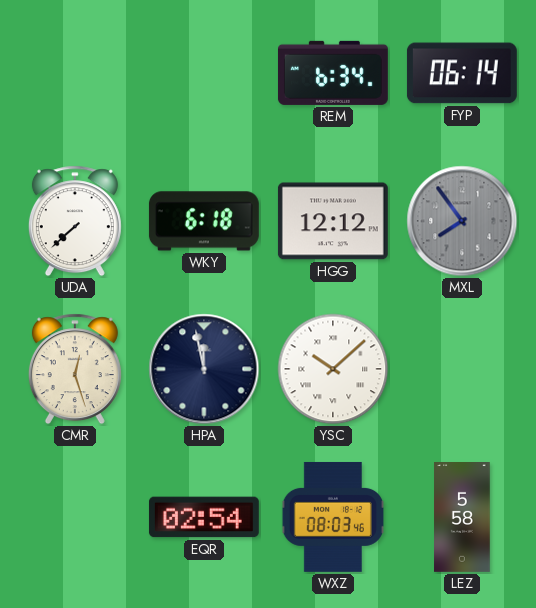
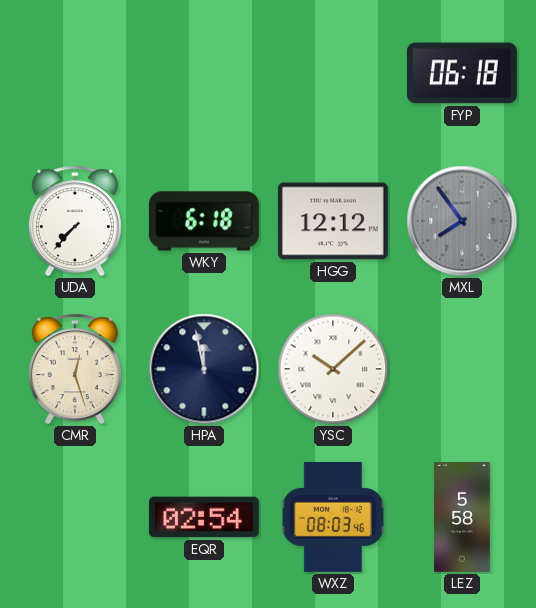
REM: 6:34 -> none (333, 73)
FYP: 06:14 -> 06:18 (462, 73)
UDA: 7:38 -> 7:37 (75, 221)
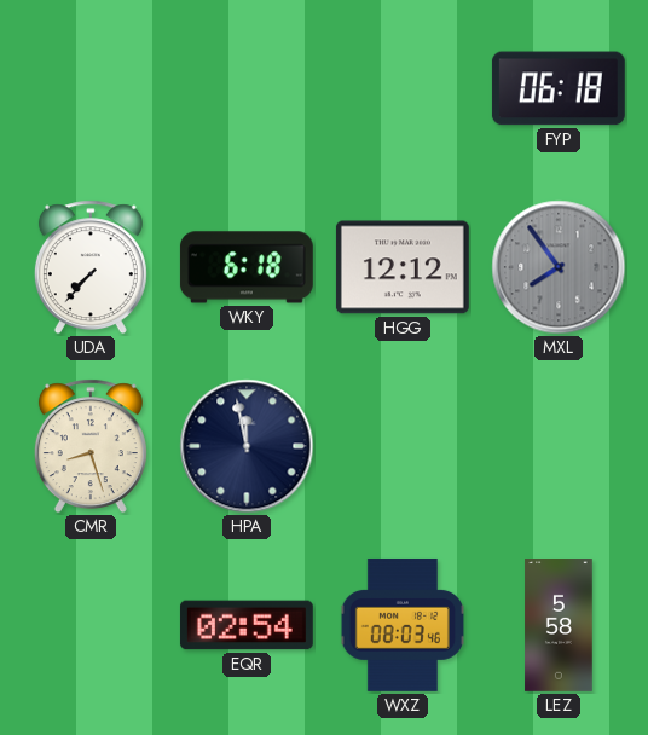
CMR: 12:27 -> 8:27 (91, 446)
YSC: 10:08 -> none (333, 369)
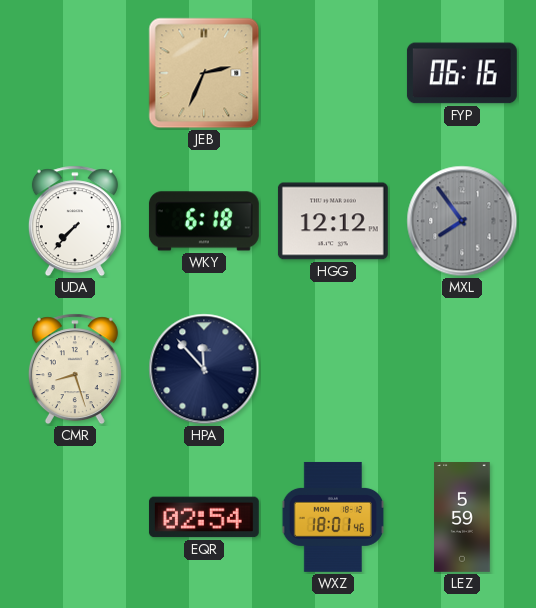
JEB: none -> 2:34 (204, 73)
FYP: 06:18 -> 06:16 (462, 73)
HPA: 11:58 -> 11:53 (204, 369)
WXZ: 08:03 -> 18:01 (333, 517)
LEZ: 5:58 -> 5:59 (462, 518)
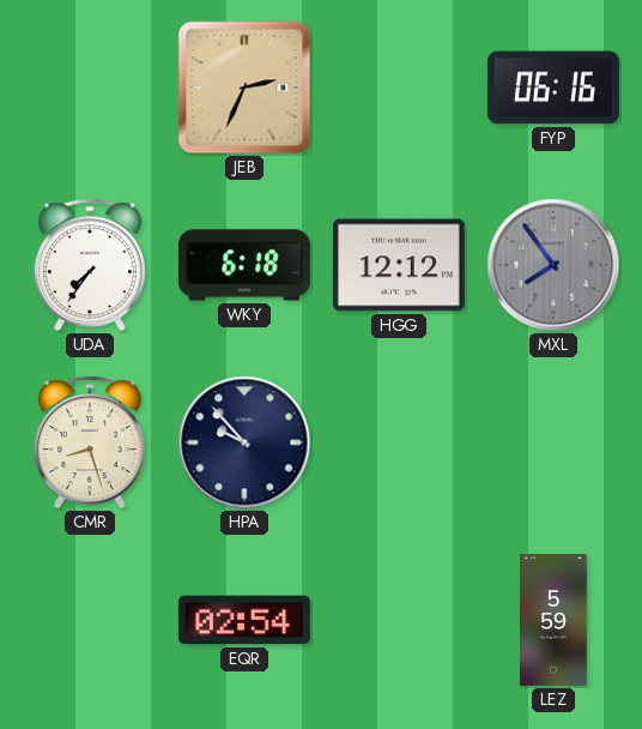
UDA: 7:37 -> 7:36 (90, 265)
HPA: 11:53 -> 9:53 (244, 442)
WXZ: 18:01 -> none (333, 517)
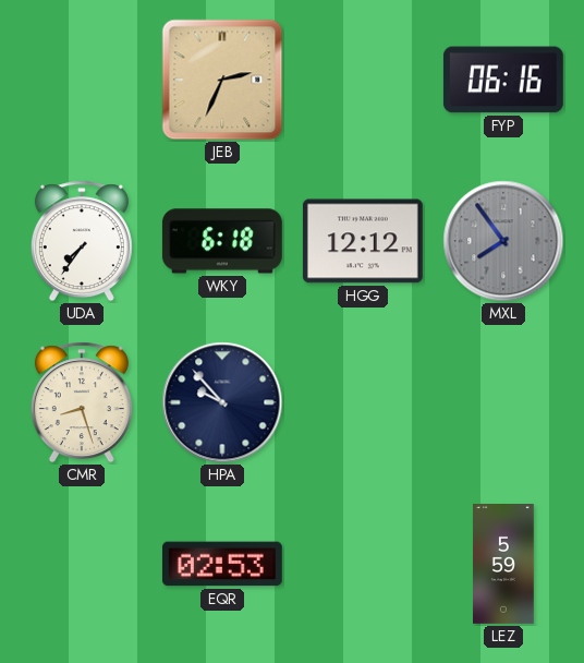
EQR: 02:54 -> 02:53 (222, 564)
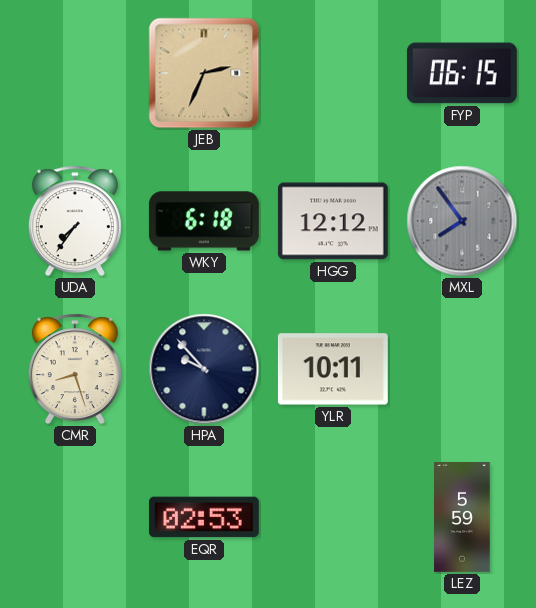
FYP: 06:16 -> 06:15 (462, 73)
YLR: none -> 10:11 (333, 369)
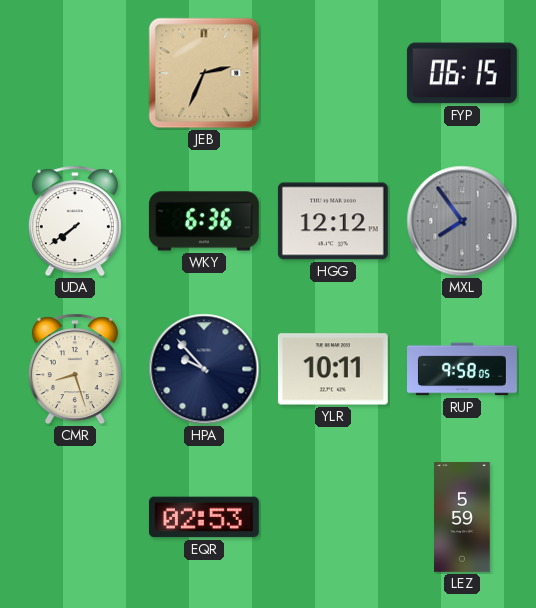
UDA: 7:36 -> 7:39 (75, 221)
WKY: 6:18 -> 6:36 (204, 221)
RUP: none -> 9:58 (463, 369)
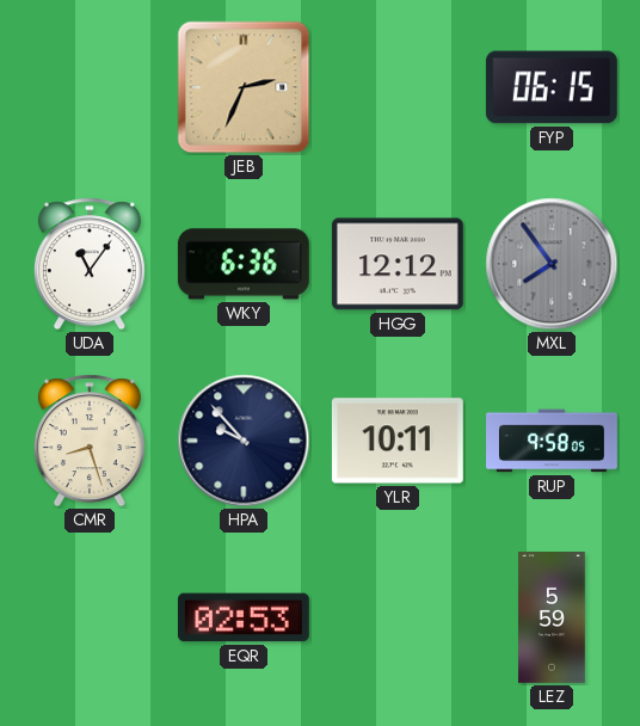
UDA: 7:39 -> 11:06 (90, 264)
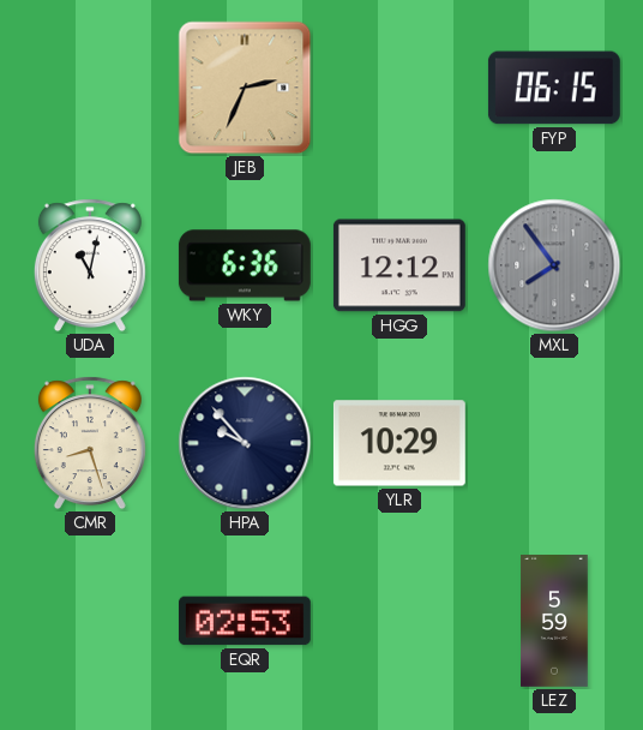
UDA: 11:06 -> 11:02 (90, 265)
YLR: 10:11 -> 10:29 (399, 443)
RUP: 9:58 -> none (553, 441)
